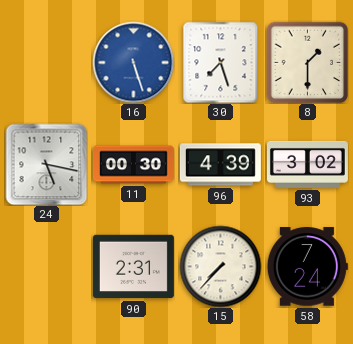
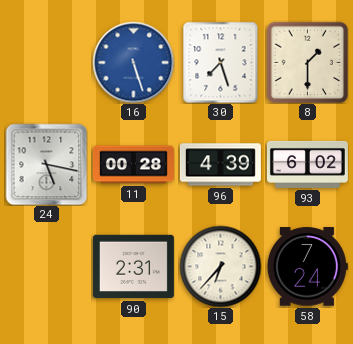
11: 00:30 -> 00:28 (133, 165)
93: 3:02 -> 6:02 (307, 164)
15: 7:37 -> 6:37 (220, 266)
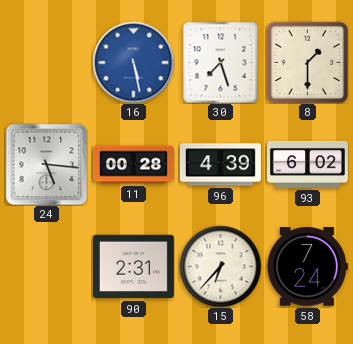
16: 5:27 -> 5:28 (133, 62)
24: 5:17 -> 5:16 (46, 164)
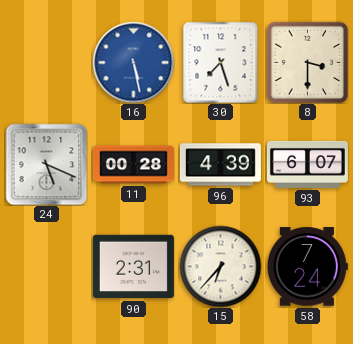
8: 1:30 -> 3:30 (307, 62)
24: 5:16 -> 5:19 (46, 164)
93: 6:02 -> 6:07 (307, 164)
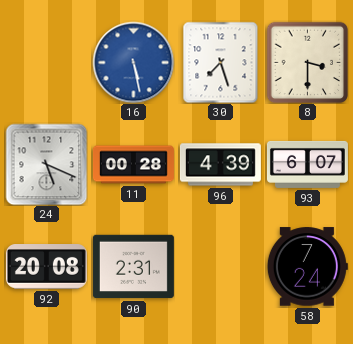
92: none -> 20:08 (46, 267)
15: 6:37 -> none (220, 266)
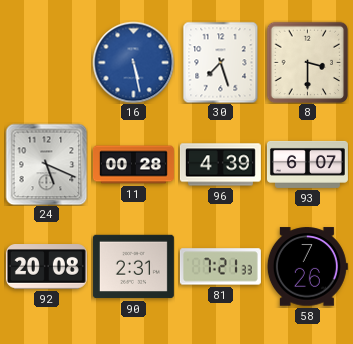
81: none -> 7:21 (220, 267)
58: 7:24 -> 7:26 (307, 267)
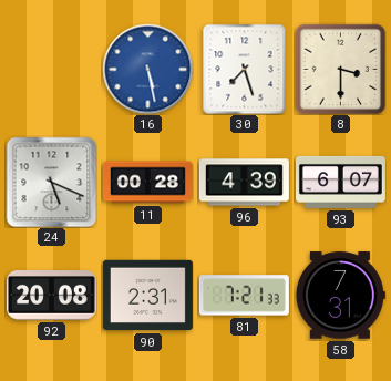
58: 7:26 -> 7:31 (340, 296)
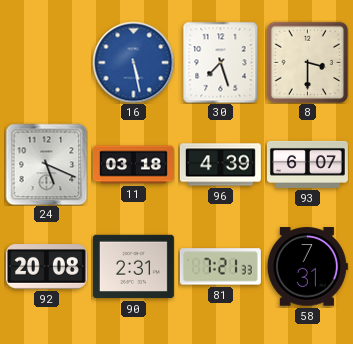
11: 00:28 -> 03:18 (133, 165)
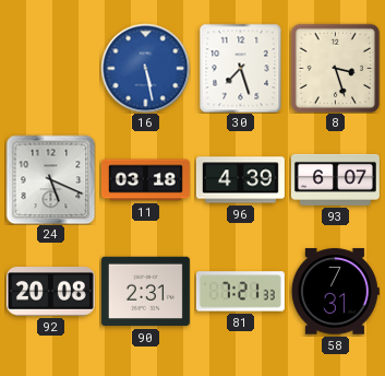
8: 3:30 -> 3:27 (335, 68)
